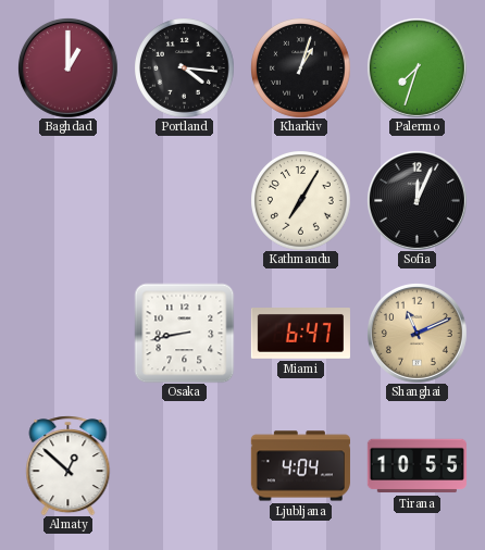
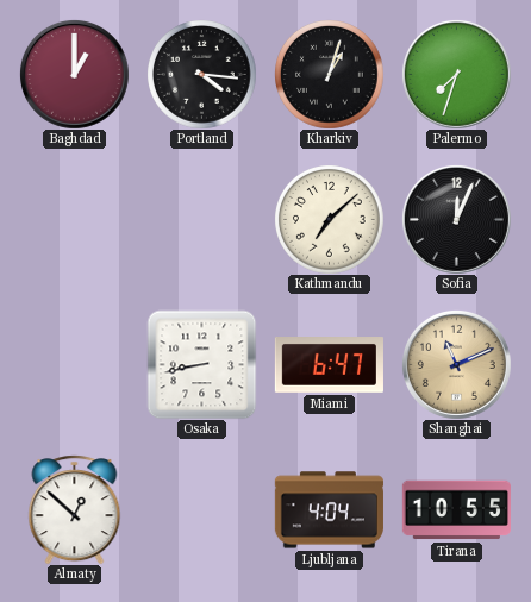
Kathmandu: 7:05 -> 7:08 (330, 220)
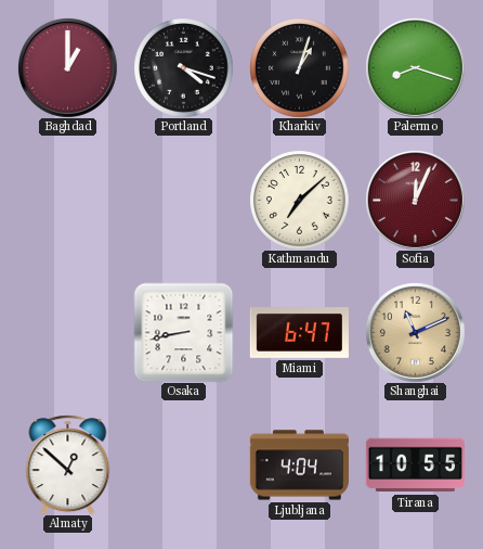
Portland: 4:16 -> 4:18 (184, 68)
Palermo: 7:33 -> 8:18 (415, 67)
Sofia dial: black -> burgundy (415, 200)
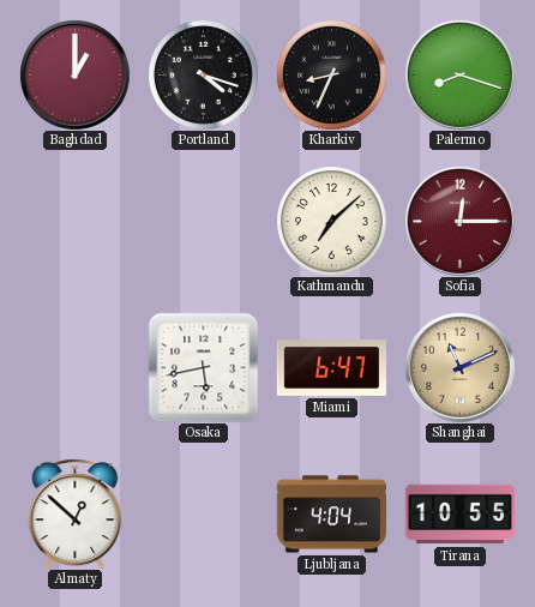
Kharkiv: 1:03 -> 8:34 (332, 76)
Sofia: 12:04 -> 12:15 (459, 221)
Osaka: 8:43 -> 5:43 (203, 367)
